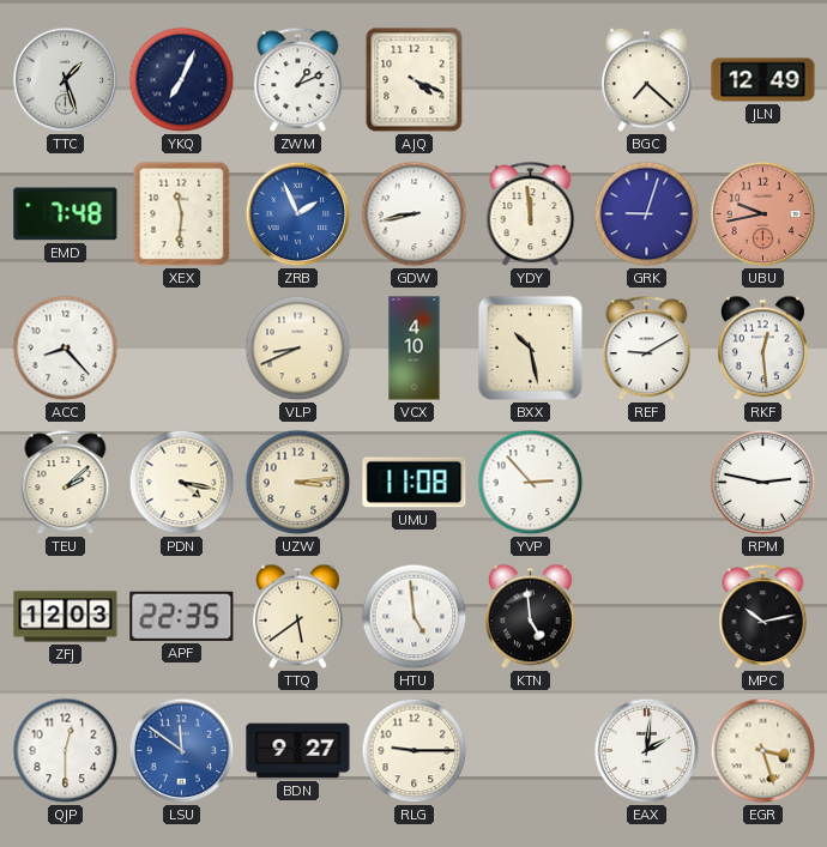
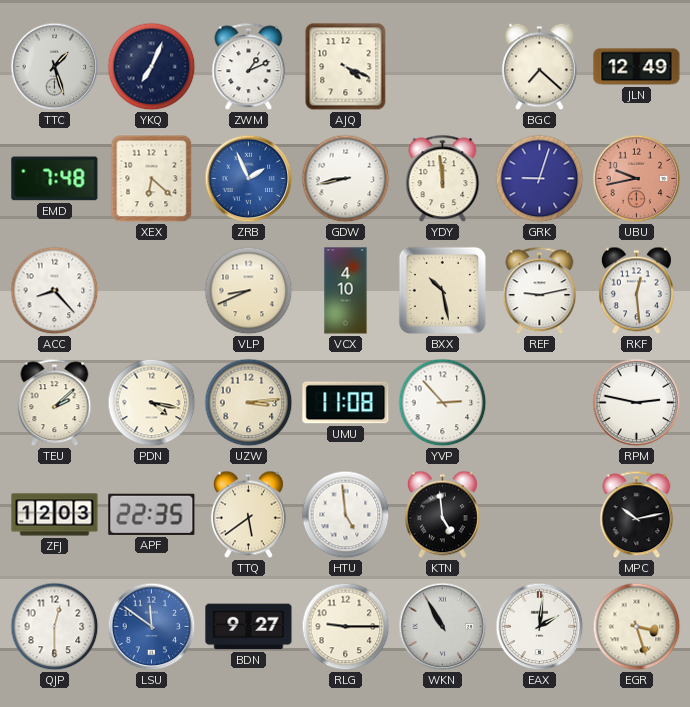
XEX: 11:31 -> 6:22 (152, 179)
REF: 9:10 -> 9:13 (540, 291)
WKN: none -> 10:55 (443, 627)
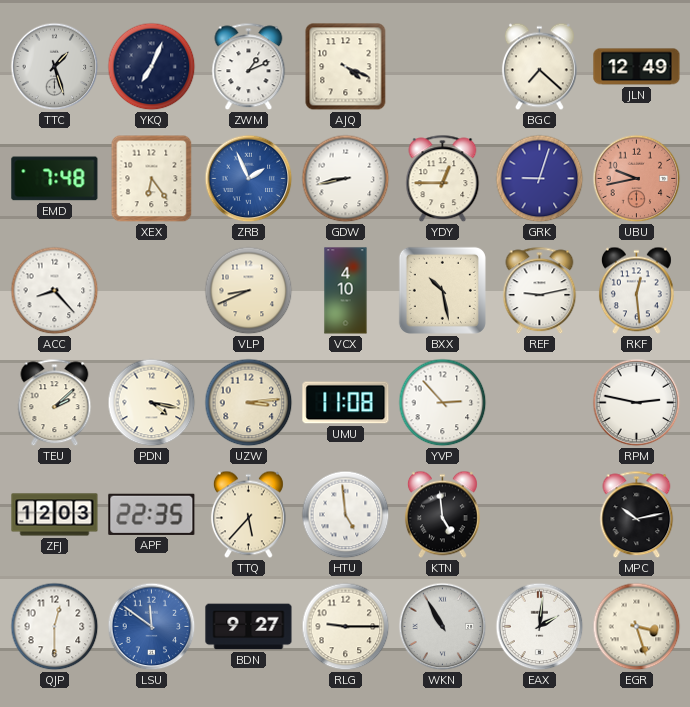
XEX: 6:22 -> 6:24 (152, 179)
YDY: 11:59 -> 12:45 (443, 179)
TTQ: 5:39 -> 5:37 (248, 515)
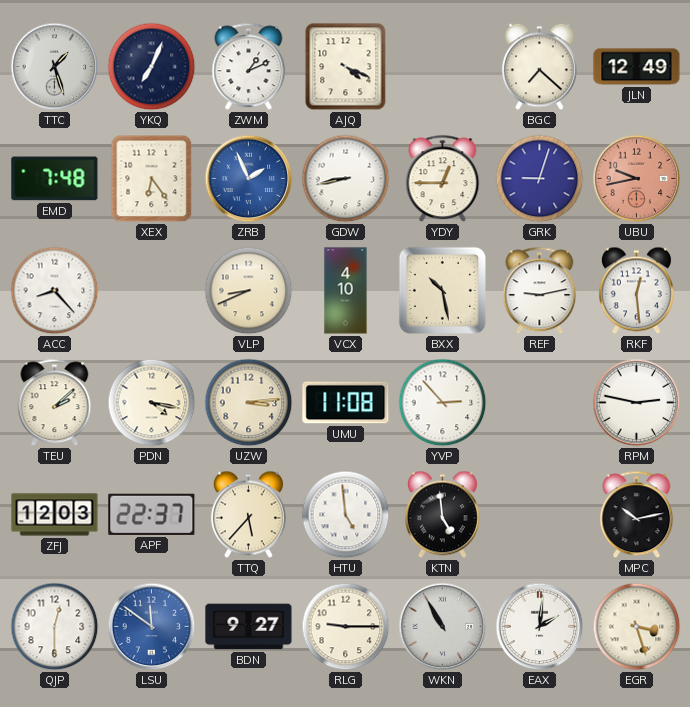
APF: 22:35 -> 22:37 (152, 514)
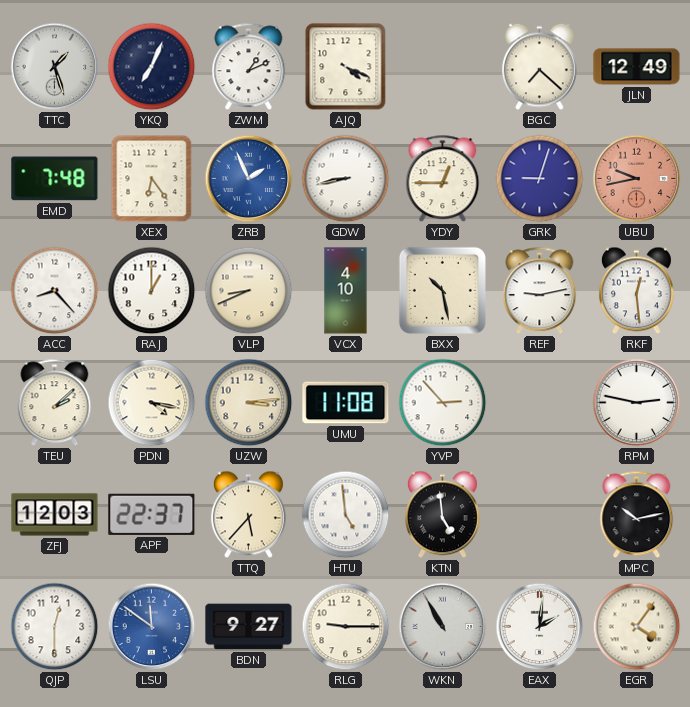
RAJ: none -> 1:00 (152, 291)
EGR: 3:27 -> 4:06 (637, 627)
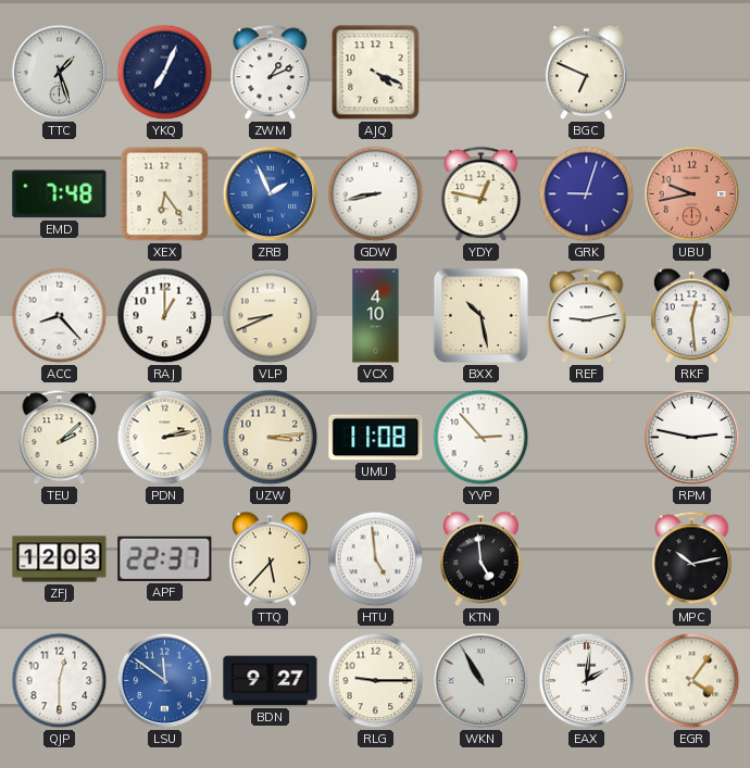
BGC: 7:22 -> 6:49 (586, 73)
JLN: 12:49 -> none (637, 67)
YDY: 12:45 -> 12:47 (482, 194)
PDN: 4:17 -> 2:13 (165, 438)
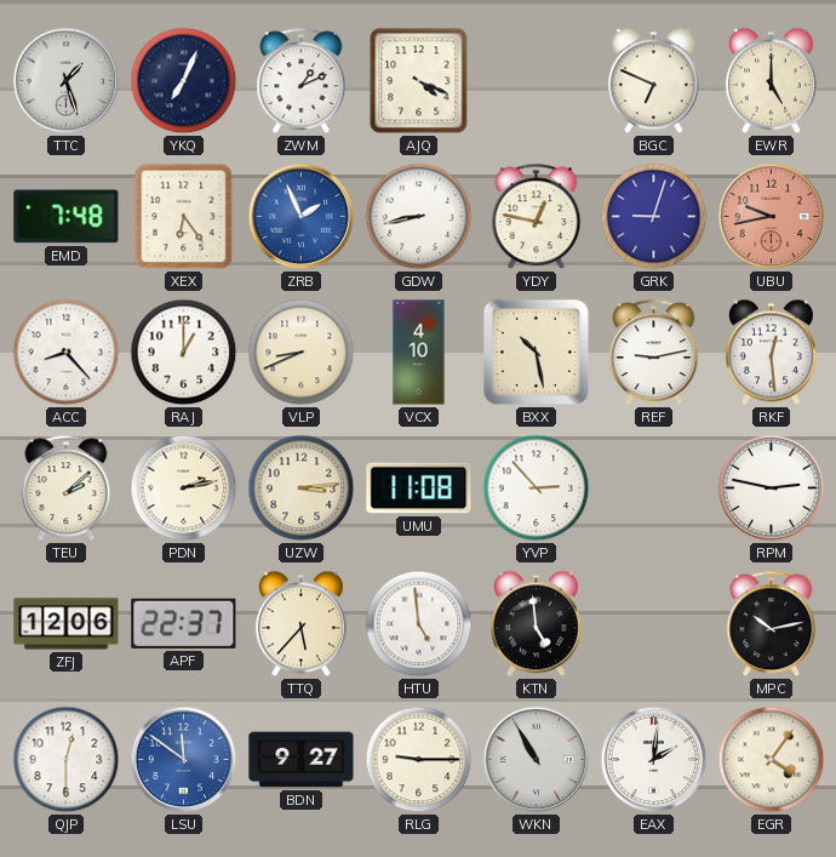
EWR: none -> 5:00 (771, 81)
ZFJ: 12:03 -> 12:06 (67, 624)
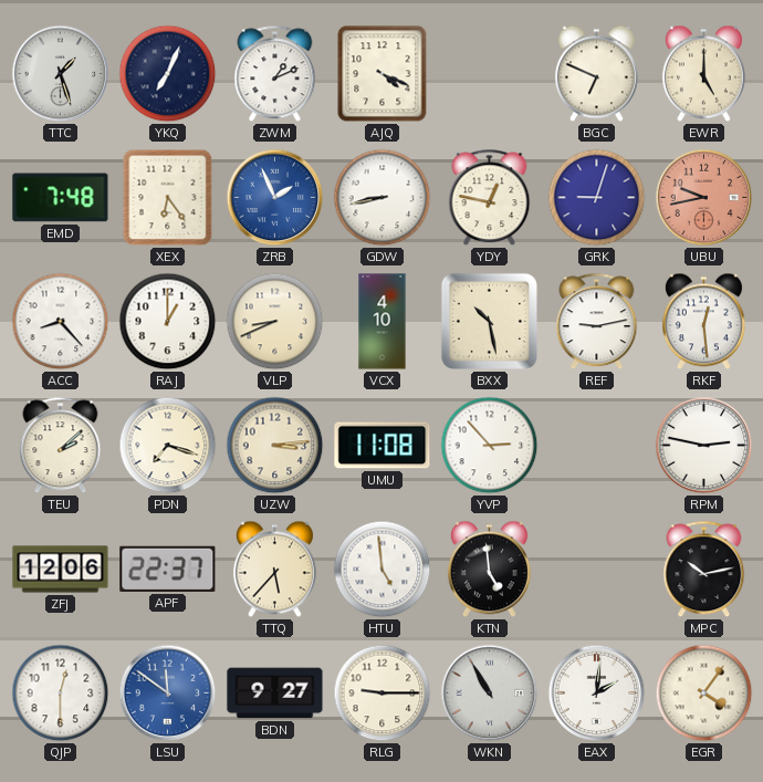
PDN: 2:13 -> 7:18 (168, 446)
